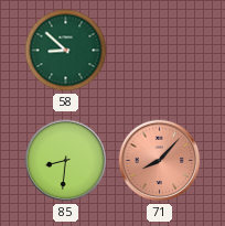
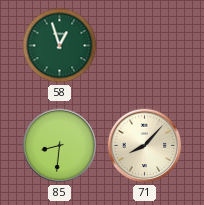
58: 8:52 -> 12:57 (60, 46)
71 dial: salmon -> cream (145, 146)
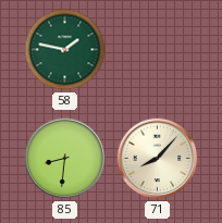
58: 12:57 -> 1:47 (65, 50)
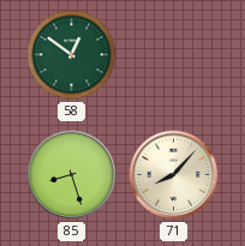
58: 1:47 -> 12:51 (72, 55)
85: 8:31 -> 8:27 (72, 175)
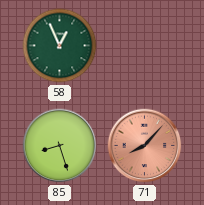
58: 12:51 -> 12:56 (60, 46)
71 dial: cream -> salmon (145, 146)
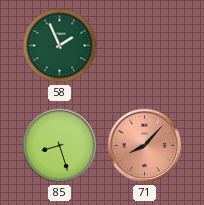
58: 12:56 -> 1:56 (60, 46)
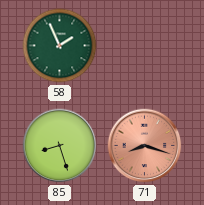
71: 8:07 -> 8:18 (145, 146)
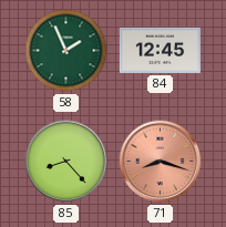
84: none -> 12:45 (160, 50)
85: 8:27 -> 8:23 (66, 162)
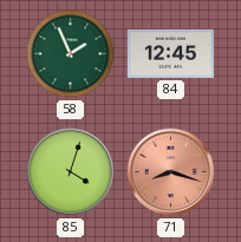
85: 8:23 -> 4:03 (71, 172)
